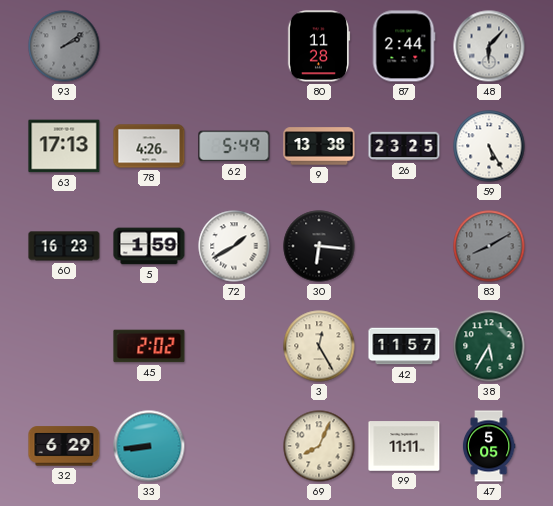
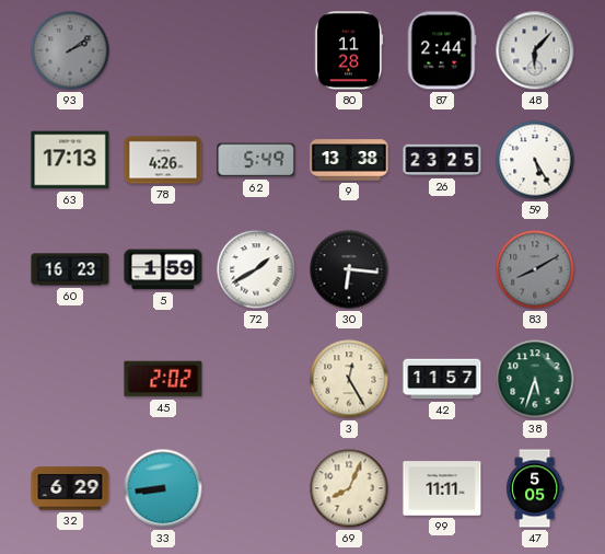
38: 5:35 -> 5:33 (535, 379)
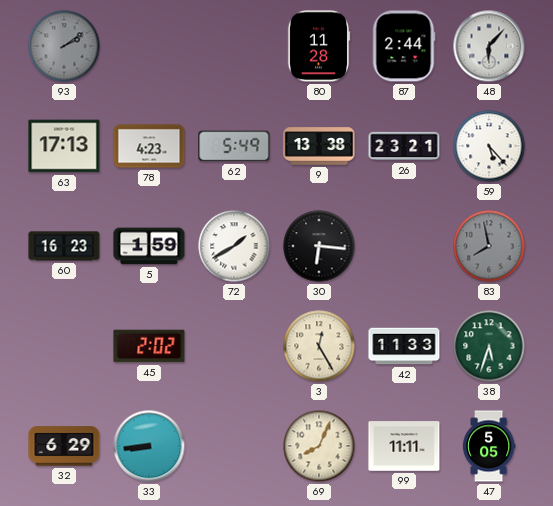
78: 4:26 -> 4:23 (149, 146)
26: 23:25 -> 23:21 (404, 146)
59: 5:25 -> 5:23 (489, 146)
83: 8:10 -> 7:58 (489, 246)
42: 11:57 -> 11:33 (404, 346)
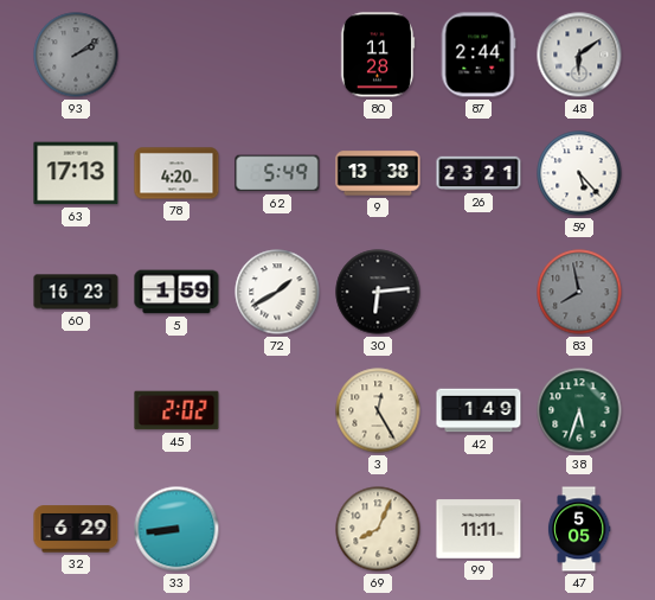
48: 6:07 -> 6:09 (579, 55)
78: 4:23 -> 4:20 (176, 173)
30: 6:16 -> 6:14 (378, 292)
42: 11:33 -> 1:49 (479, 410)
